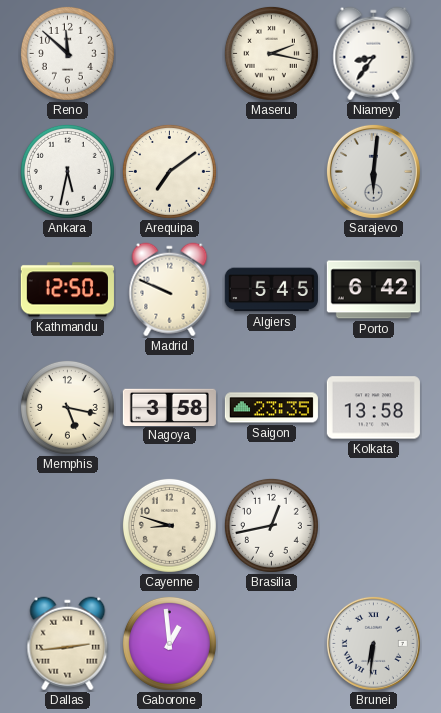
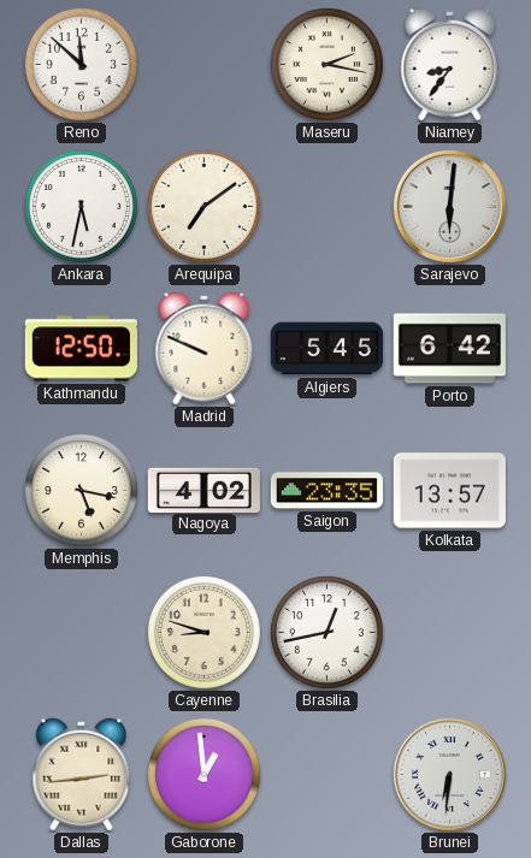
Nagoya: 3:58 -> 4:02 (203, 490)
Kolkata: 13:58 -> 13:57 (449, 491)
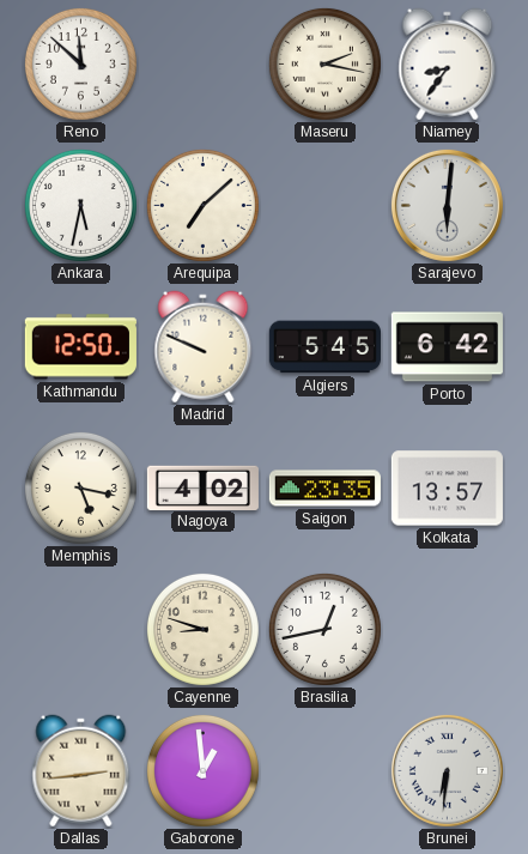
Arequipa: 7:09 -> 7:08 (202, 205)
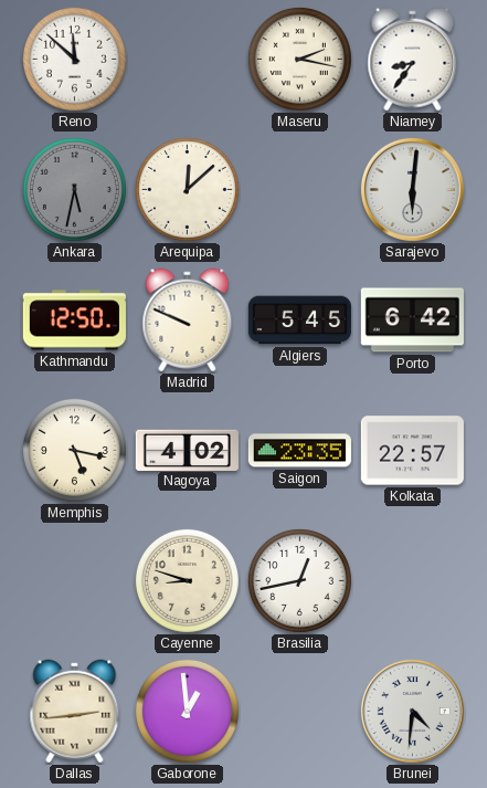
Ankara dial: white -> grey (74, 189)
Arequipa: 7:08 -> 12:08 (187, 189)
Kolkata: 13:57 -> 22:57 (412, 451)
Brunei: 6:31 -> 4:31 (412, 711)
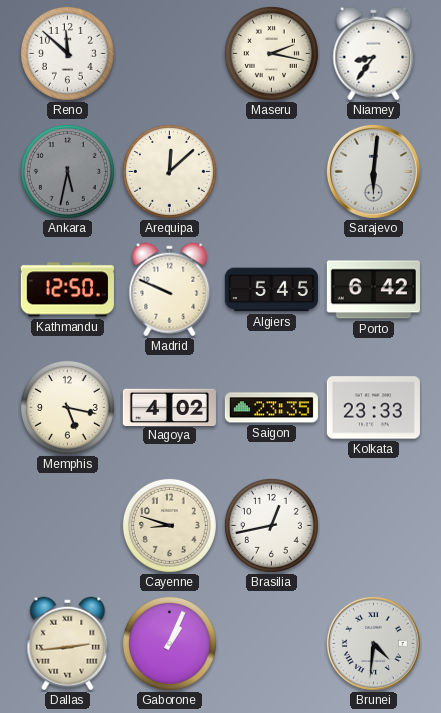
Kolkata: 22:57 -> 23:33 (373, 408)
Gaborone: 12:59 -> 1:04 (169, 643)
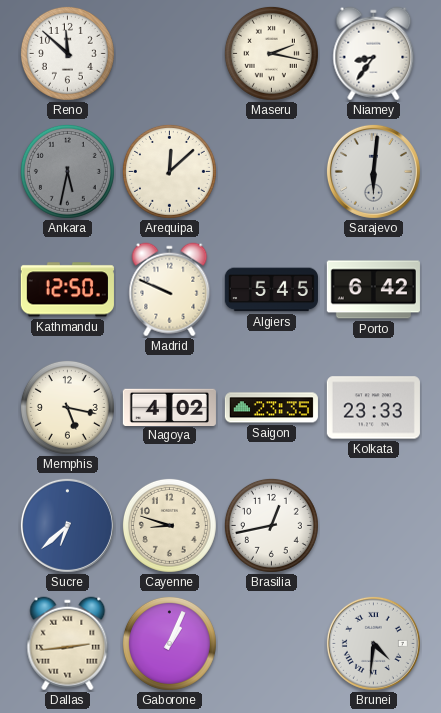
Sucre: none -> 6:38 (67, 525)
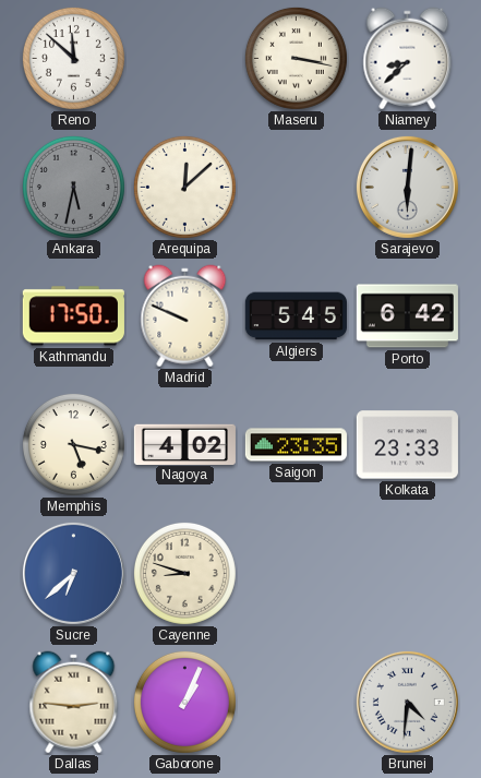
Maseru: 2:17 -> 3:17 (296, 58)
Niamey: 8:36 -> 8:38 (408, 59)
Kathmandu: 12:50 -> 17:50 (73, 316)
Brasilia: 12:43 -> none (271, 525)
Dallas: 2:44 -> 2:46 (74, 703)
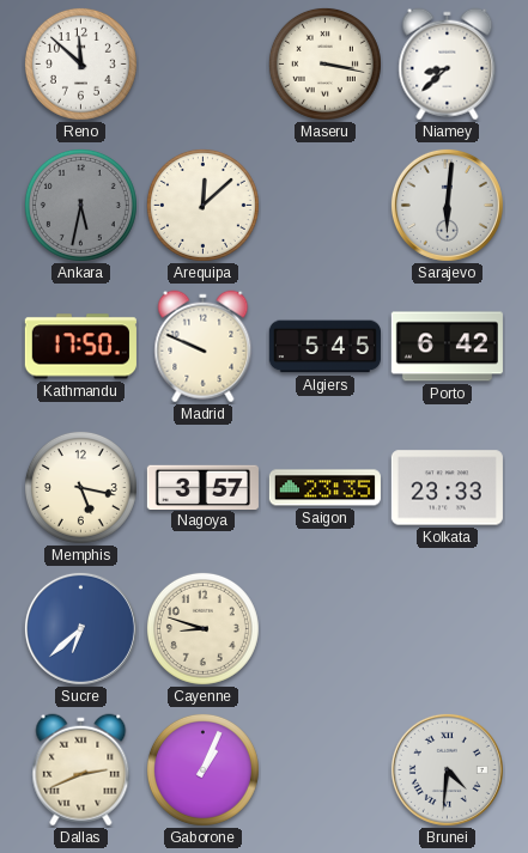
Nagoya: 4:02 -> 3:57 (202, 487)
Dallas: 2:46 -> 2:41 (81, 770)
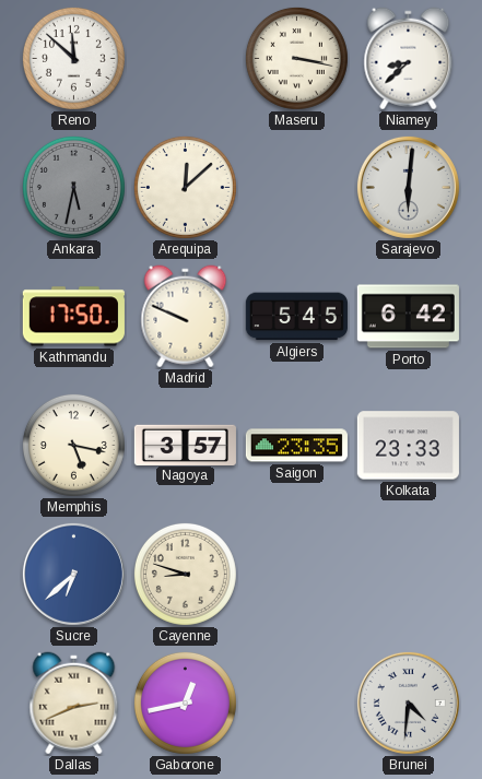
Gaborone: 1:04 -> 12:43 (185, 703)
